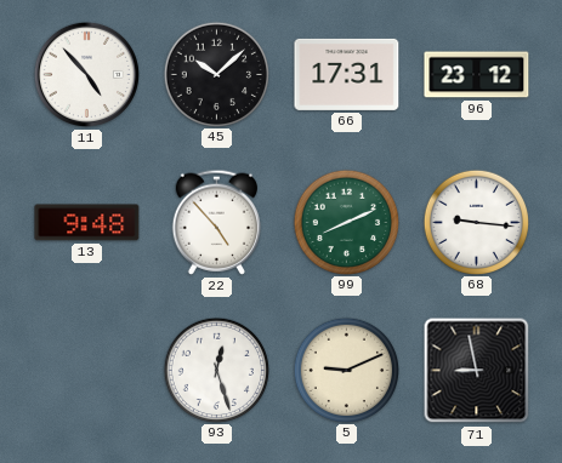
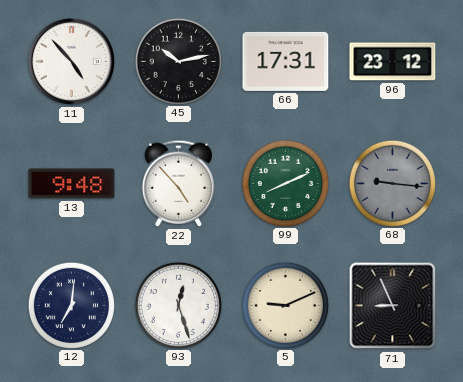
45: 10:08 -> 10:13 (178, 61)
68 dial: white -> grey (392, 183)
12: none -> 7:01 (71, 305)
71: 8:58 -> 8:56 (393, 306)
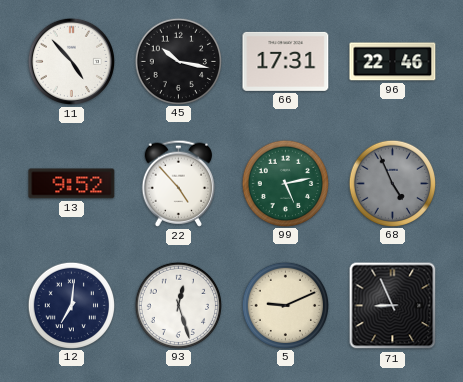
45: 10:13 -> 10:17 (178, 61)
96: 23:12 -> 22:46 (393, 62)
13: 9:48 -> 9:52 (72, 184)
99: 8:11 -> 5:13 (285, 183)
68: 9:16 -> 4:56 (392, 183)
